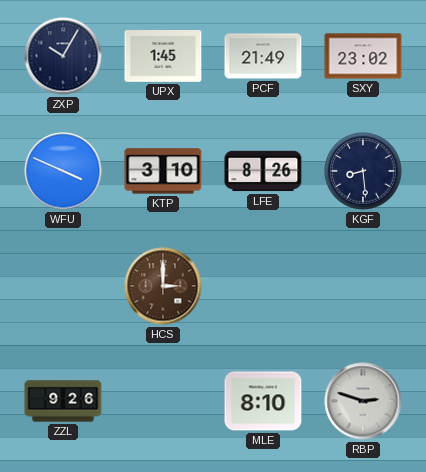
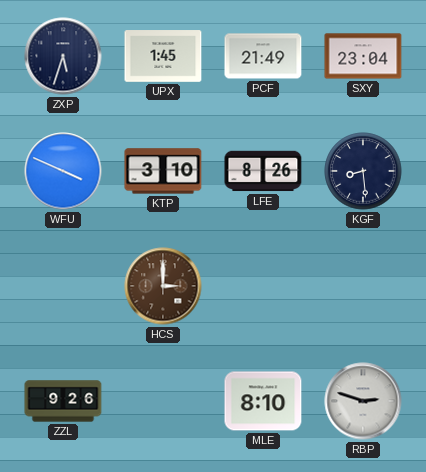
ZXP: 10:05 -> 5:33 (63, 56)
SXY: 23:02 -> 23:04 (363, 56)
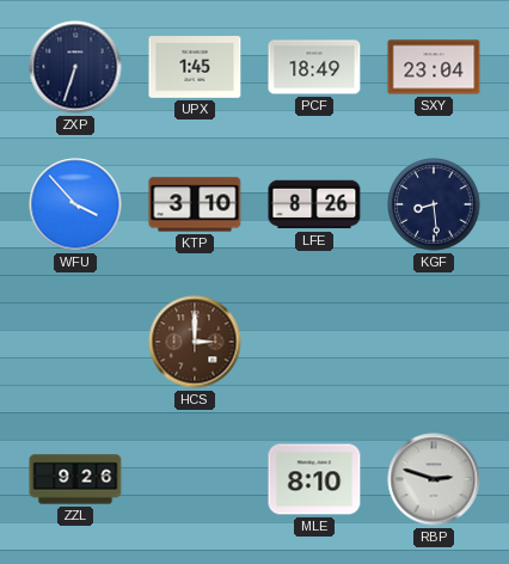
ZXP: 5:33 -> 6:33 (75, 67)
PCF: 21:49 -> 18:49 (314, 67)
WFU: 3:49 -> 3:53 (75, 204)
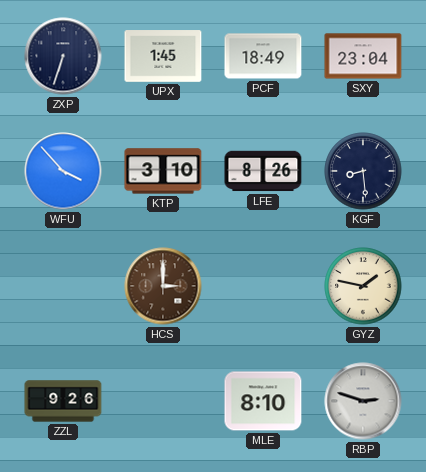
GYZ: none -> 1:47 (363, 286)
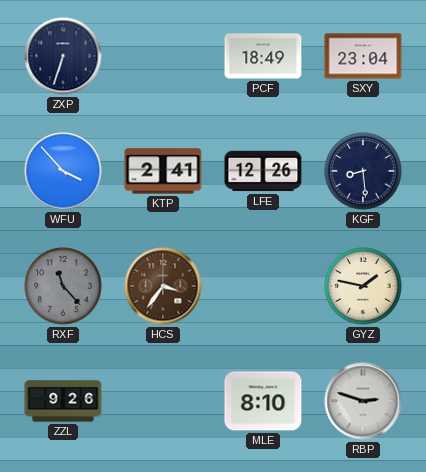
UPX: 1:45 -> none (163, 56)
KTP: 3:10 -> 2:41 (163, 171)
LFE: 8:26 -> 12:26 (263, 171)
RXF: none -> 11:23 (63, 286)
HCS: 3:00 -> 3:36 (163, 286)
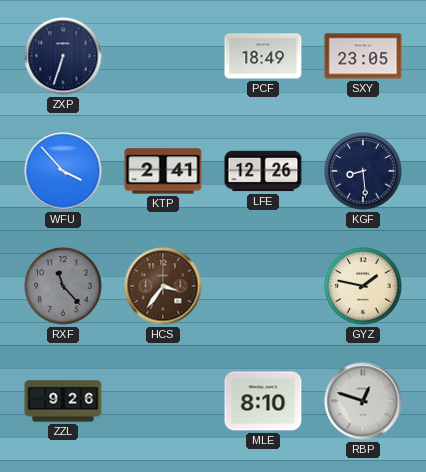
SXY: 23:04 -> 23:05 (363, 56)
RBP: 2:48 -> 12:48 (363, 401)
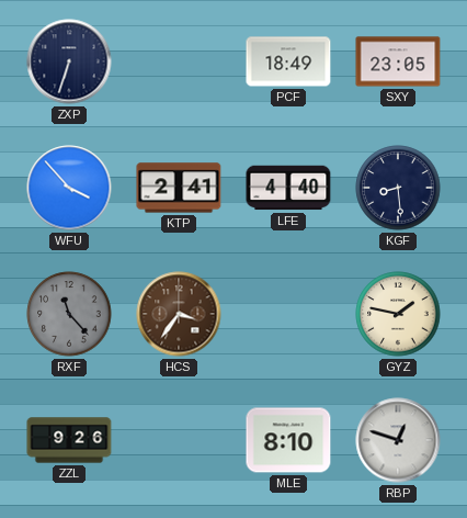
LFE: 12:26 -> 4:40 (288, 188)
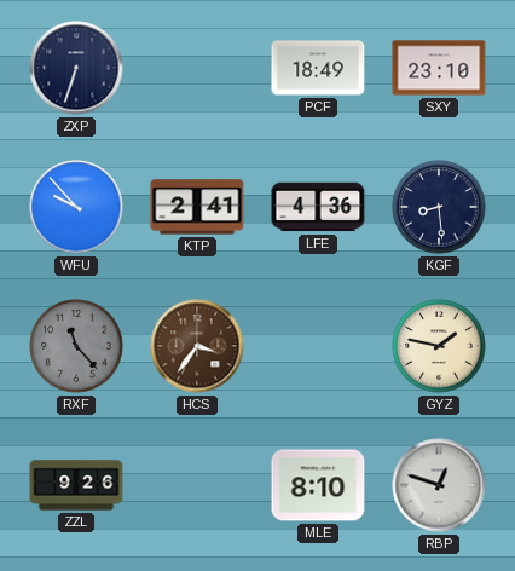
SXY: 23:05 -> 23:10 (439, 68)
WFU: 3:53 -> 9:53 (76, 207)
LFE: 4:40 -> 4:36 (318, 207)
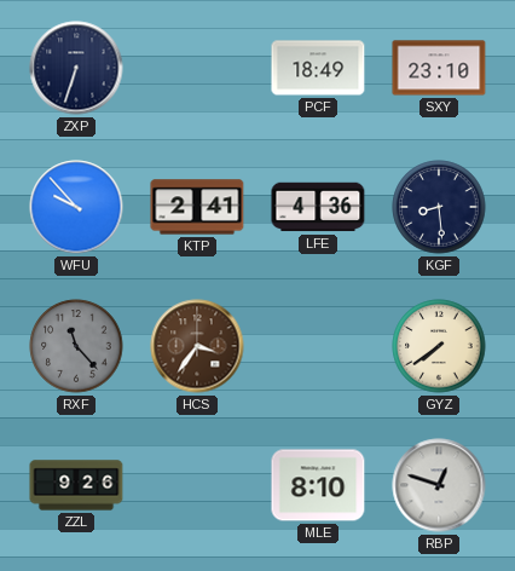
GYZ: 1:47 -> 7:39 (439, 346)
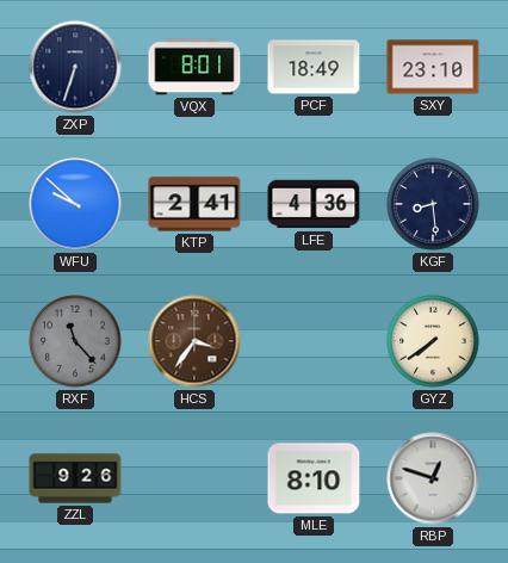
VQX: none -> 8:01 (194, 67)
WFU: 9:53 -> 9:52 (75, 204)
